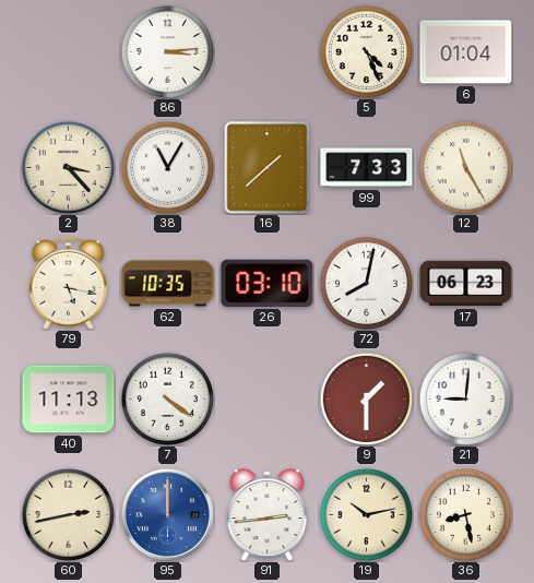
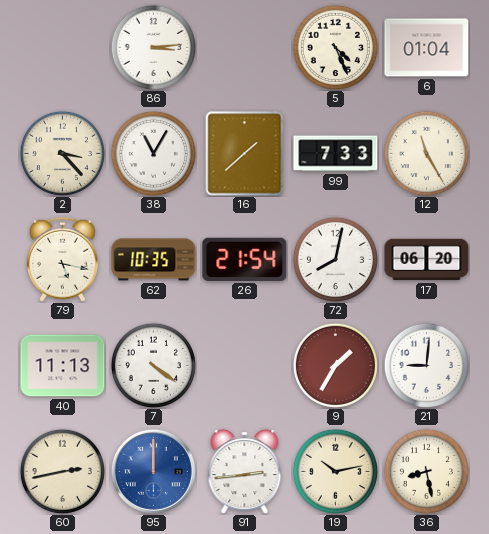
26: 03:10 -> 21:54 (245, 259)
17: 06:23 -> 06:20 (427, 260)
9: 1:30 -> 1:35 (335, 365)
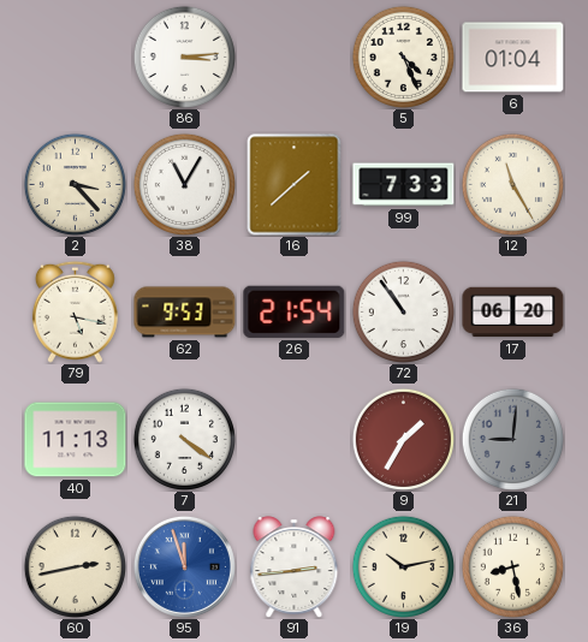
62: 10:35 -> 9:53 (185, 313)
72: 8:02 -> 10:54 (403, 311)
21 dial: white -> grey (512, 439)
95: 12:00 -> 11:57 (184, 566)
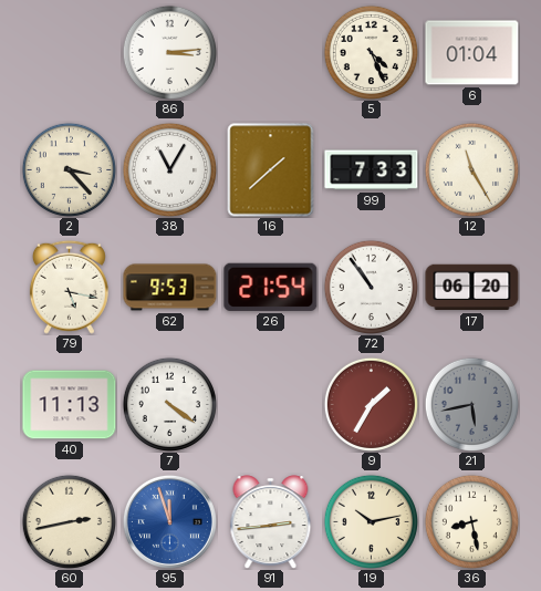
21: 9:01 -> 5:43 (471, 404)
